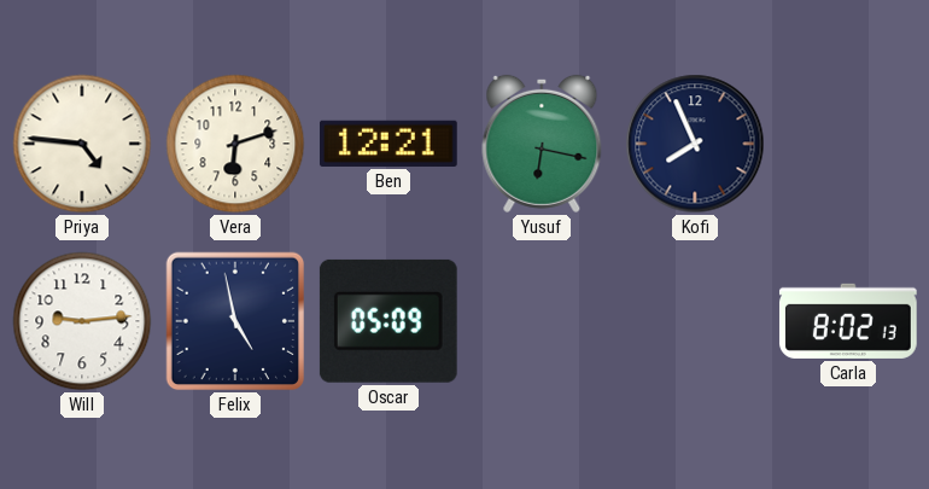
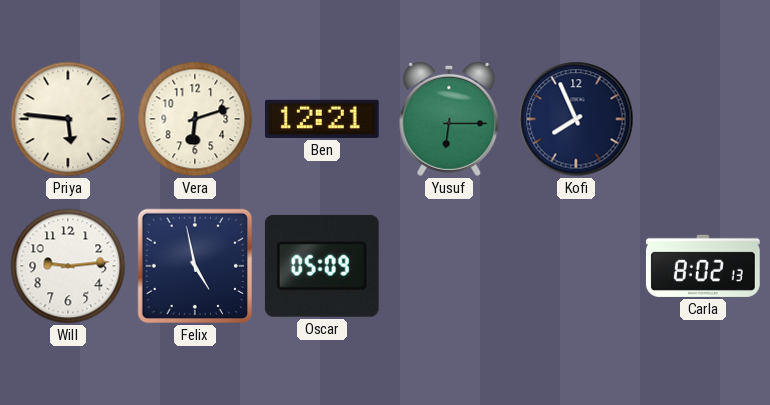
Priya: 4:46 -> 5:46 (68, 119)
Yusuf: 6:17 -> 6:15 (449, 119)
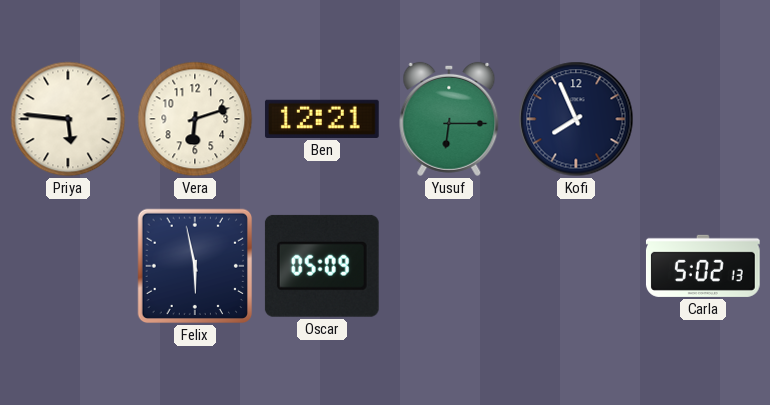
Will: 9:14 -> none (68, 266)
Felix: 4:58 -> 5:58 (195, 266)
Carla: 8:02 -> 5:02 (703, 266)
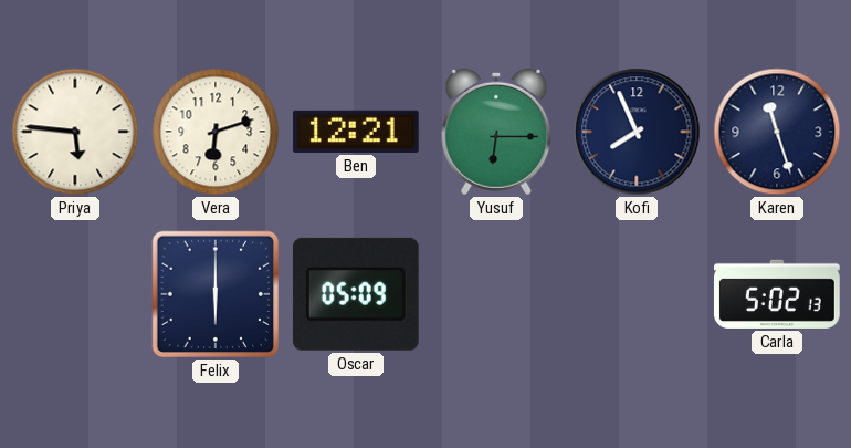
Karen: none -> 11:27 (777, 132)
Felix: 5:58 -> 6:00 (216, 294)
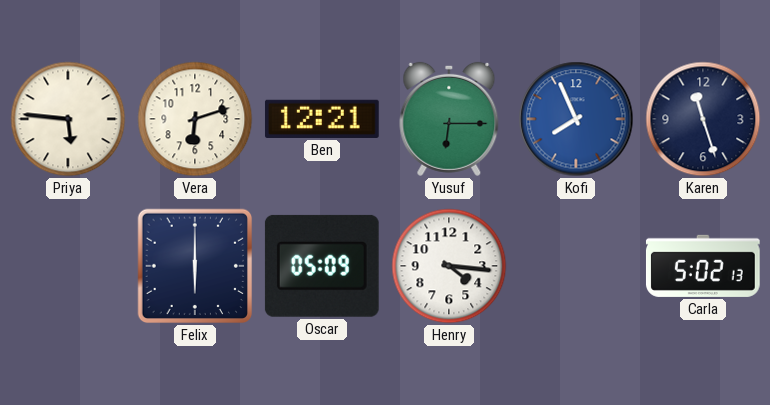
Kofi dial: navy -> blue (576, 119)
Henry: none -> 4:16 (449, 266)
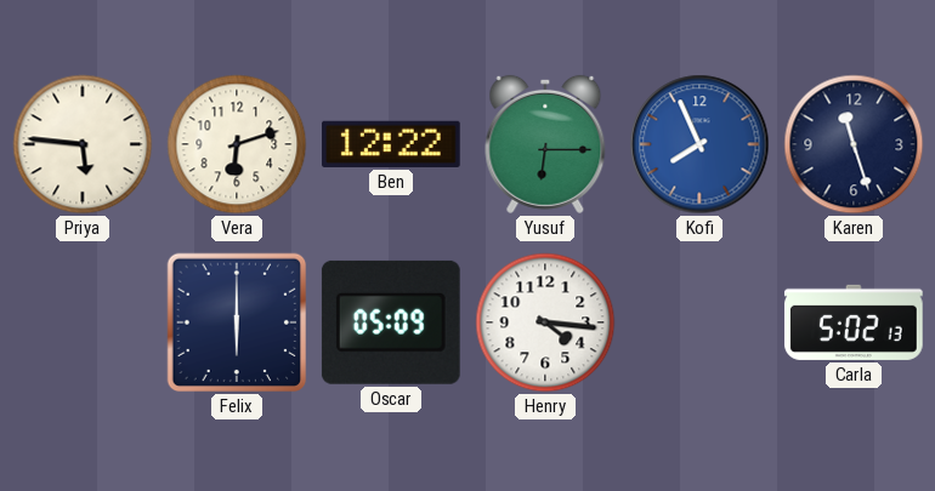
Ben: 12:21 -> 12:22 (391, 144)
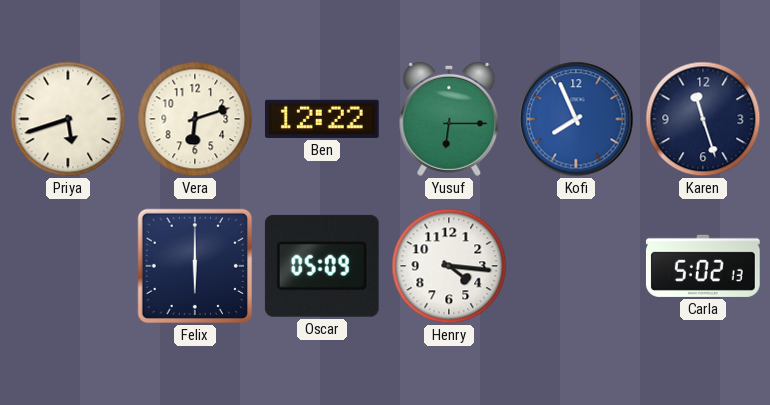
Priya: 5:46 -> 5:42 (68, 119)
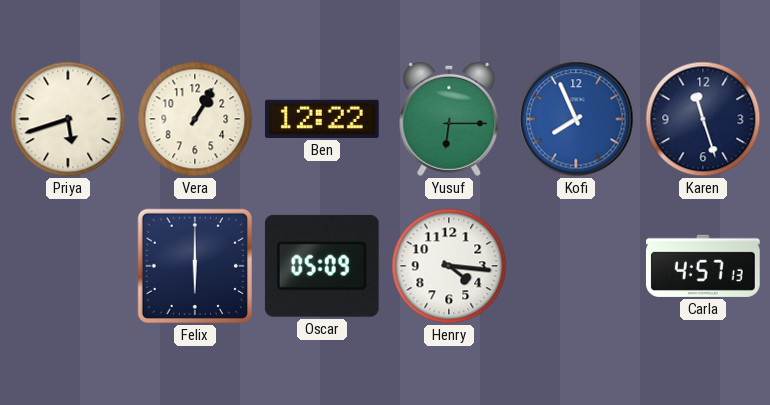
Vera: 6:12 -> 1:05 (195, 119)
Carla: 5:02 -> 4:57 (703, 266)
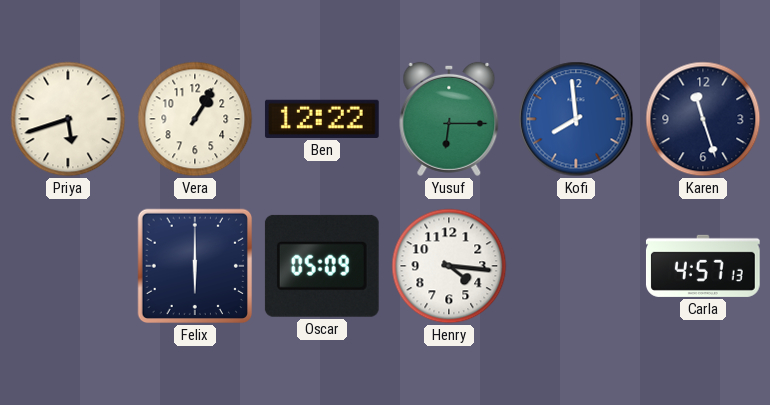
Kofi: 7:56 -> 7:59 (576, 119)
